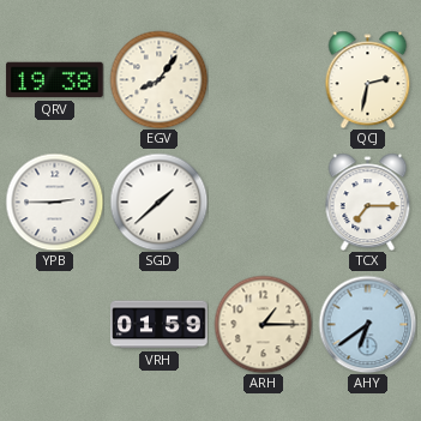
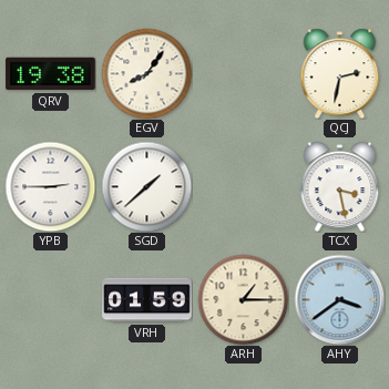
TCX: 7:15 -> 3:28 (340, 186)
AHY: 6:39 -> 3:39 (339, 299)
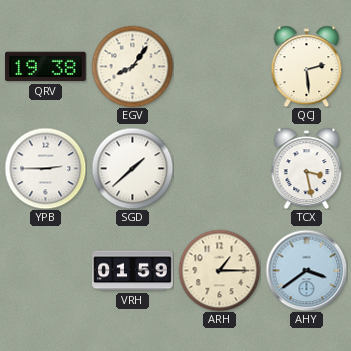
QCJ: 2:32 -> 2:29 (307, 66)
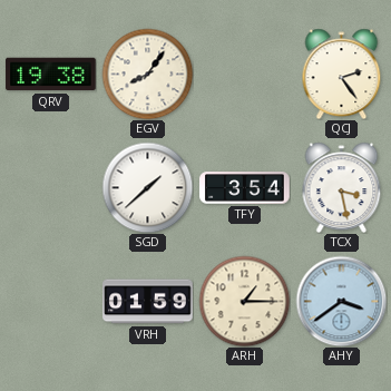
QCJ: 2:29 -> 2:24 (342, 74)
YPB: 2:45 -> none (45, 168)
TFY: none -> 3:54 (245, 188)
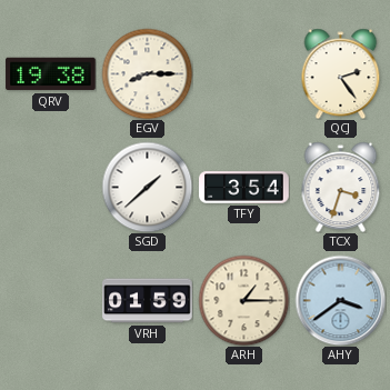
EGV: 8:06 -> 8:15 (147, 73)
TCX: 3:28 -> 3:33 (341, 187)
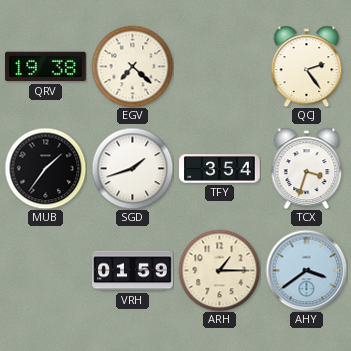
EGV: 8:15 -> 7:22 (132, 66)
MUB: none -> 1:36 (45, 168)
SGD: 1:38 -> 1:42 (132, 168)
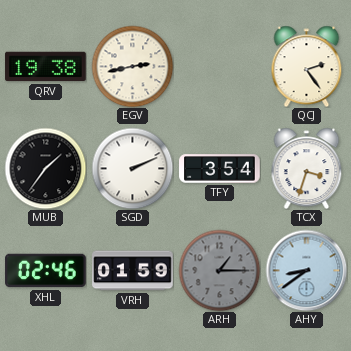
EGV: 7:22 -> 2:43 (132, 66)
SGD: 1:42 -> 2:11 (132, 168)
XHL: none -> 02:46 (46, 271)
ARH dial: cream -> grey (219, 270)
AHY: 3:39 -> 8:39 (306, 270)
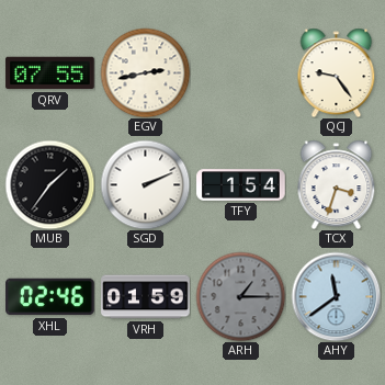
QRV: 19:38 -> 07:55 (50, 73)
QCJ: 2:24 -> 9:24 (337, 72)
TFY: 3:54 -> 1:54 (241, 185)
AHY: 8:39 -> 11:39 (336, 296)
